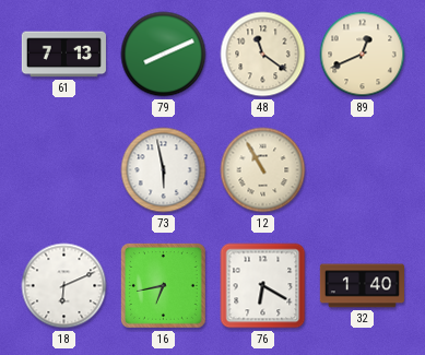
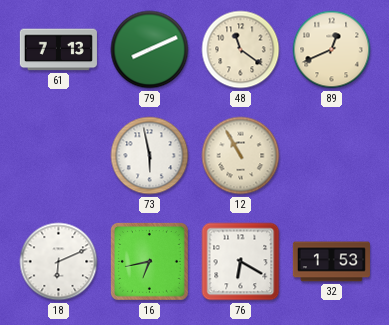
32: 1:40 -> 1:53 (331, 262)
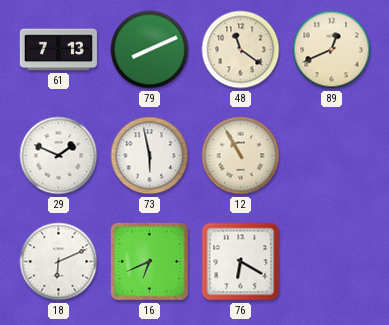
29: none -> 1:49 (59, 156)
16: 6:43 -> 6:41 (150, 262)
32: 1:53 -> none (331, 262)
